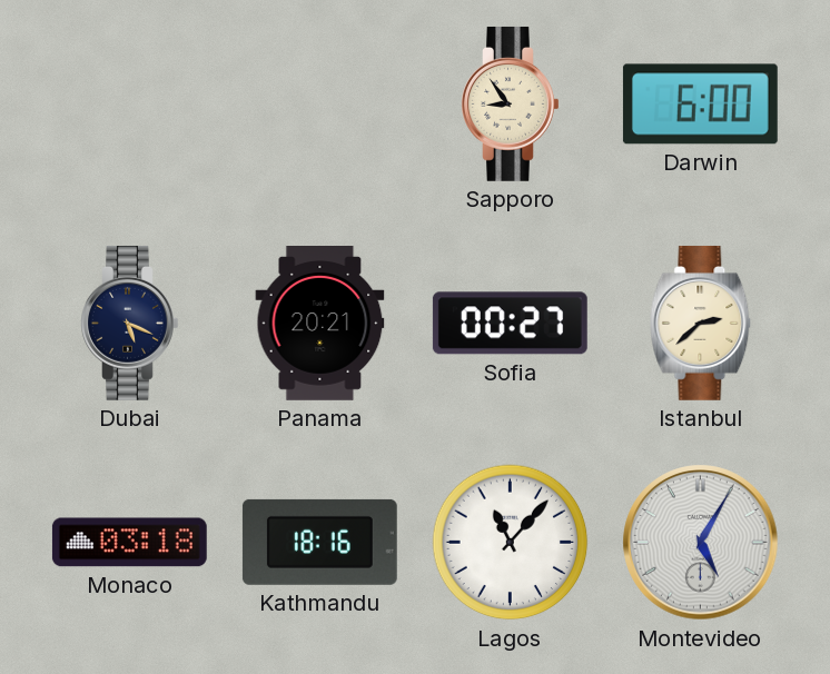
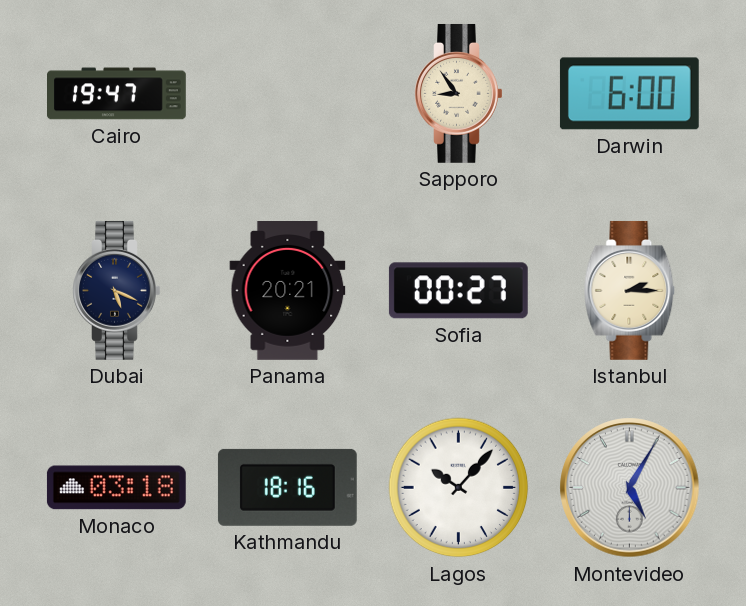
Cairo: none -> 19:47 (117, 94)
Istanbul: 2:38 -> 2:15 (630, 290)
Lagos: 11:07 -> 10:07 (459, 488)
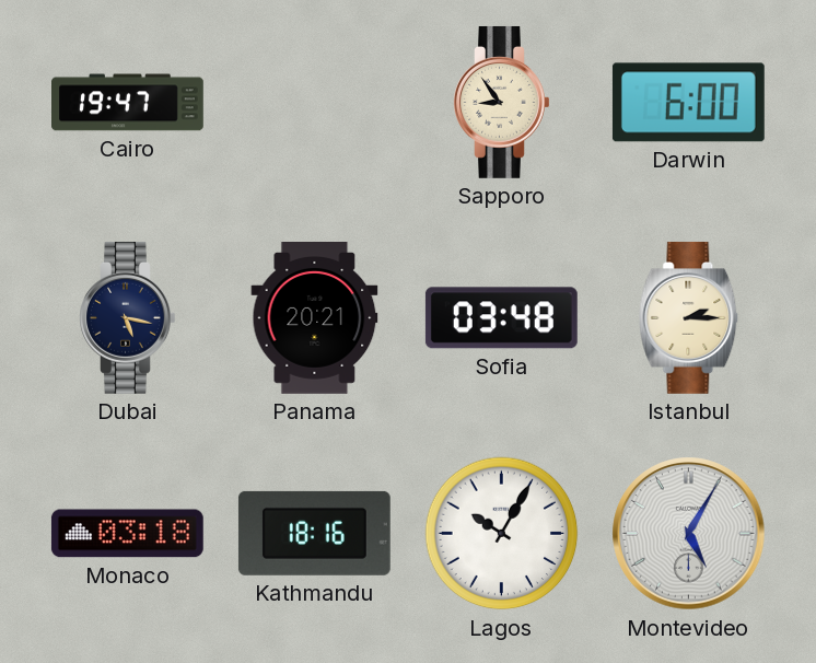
Dubai: 5:19 -> 5:17 (128, 317)
Sofia: 00:27 -> 03:48 (501, 318)
Lagos: 10:07 -> 10:05 (502, 534)
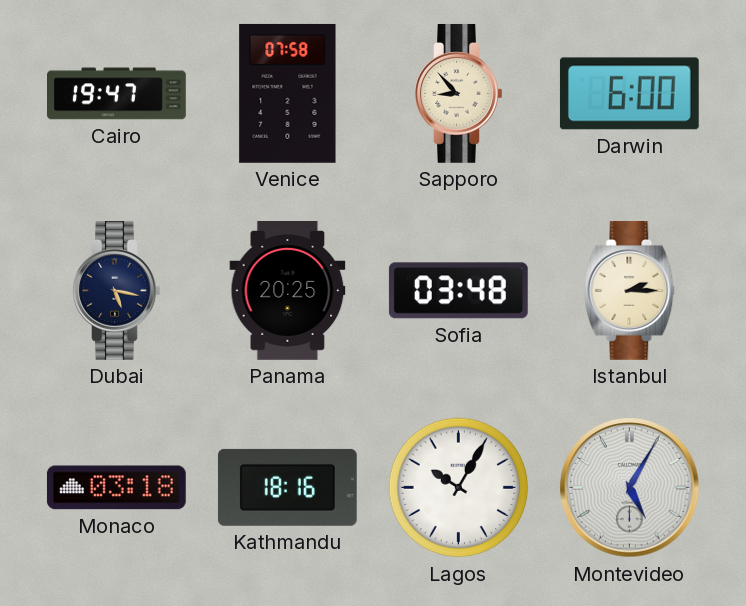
Venice: none -> 07:58 (288, 93)
Sapporo: 8:54 -> 8:53 (459, 93)
Panama: 20:21 -> 20:25 (288, 291)
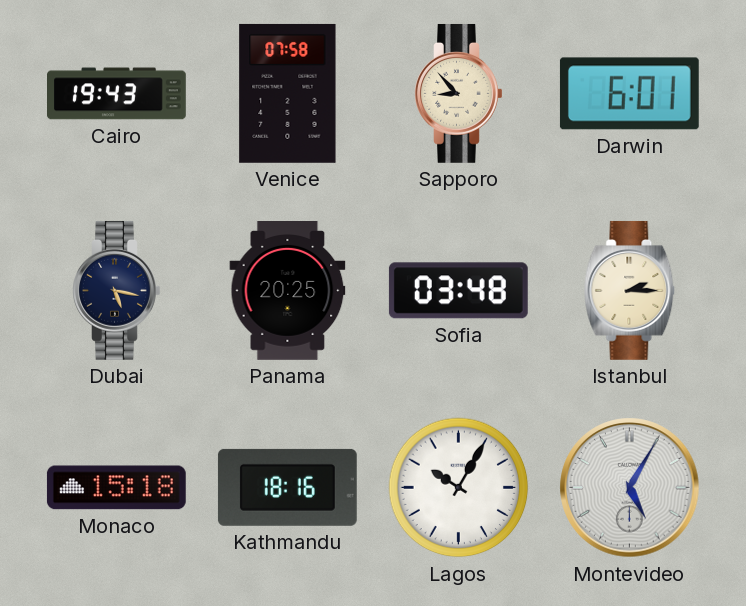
Cairo: 19:47 -> 19:43 (117, 94)
Darwin: 6:00 -> 6:01 (629, 94)
Monaco: 03:18 -> 15:18 (116, 488)
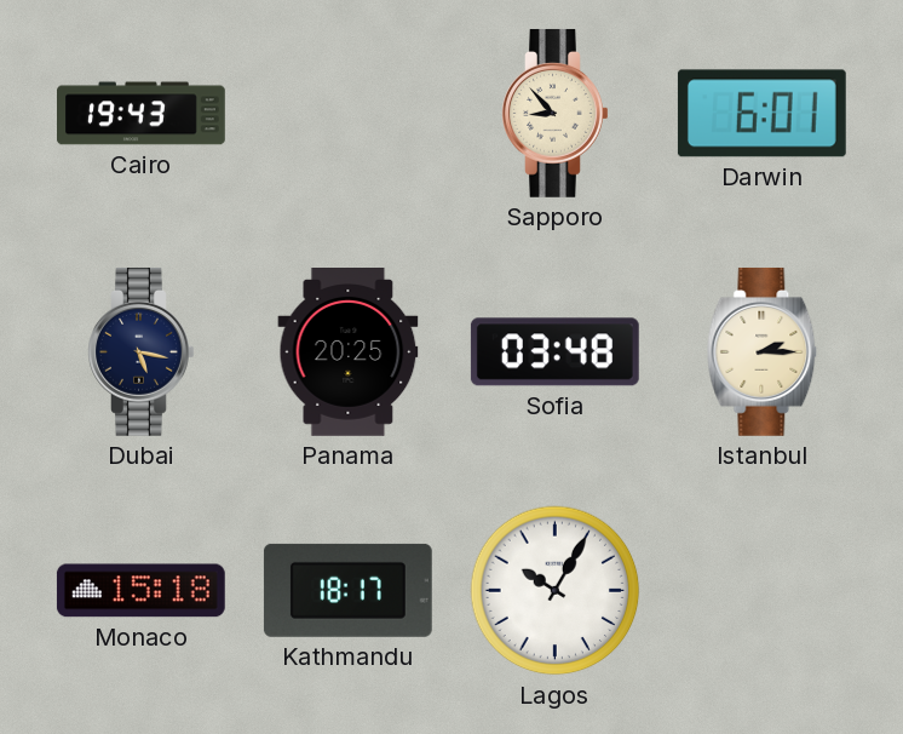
Venice: 07:58 -> none (288, 93)
Kathmandu: 18:16 -> 18:17 (347, 590)
Montevideo: 5:05 -> none (630, 488)
